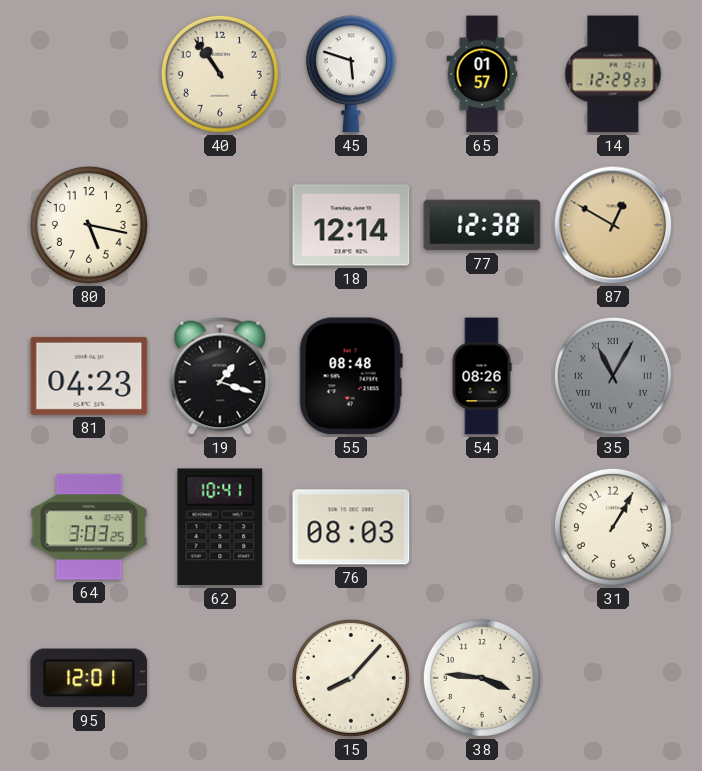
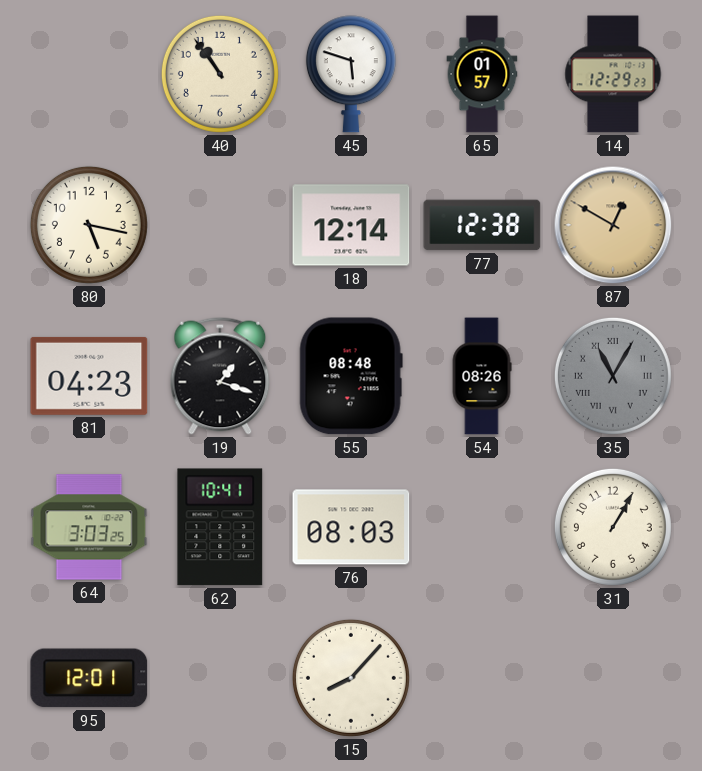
38: 3:46 -> none (482, 678)
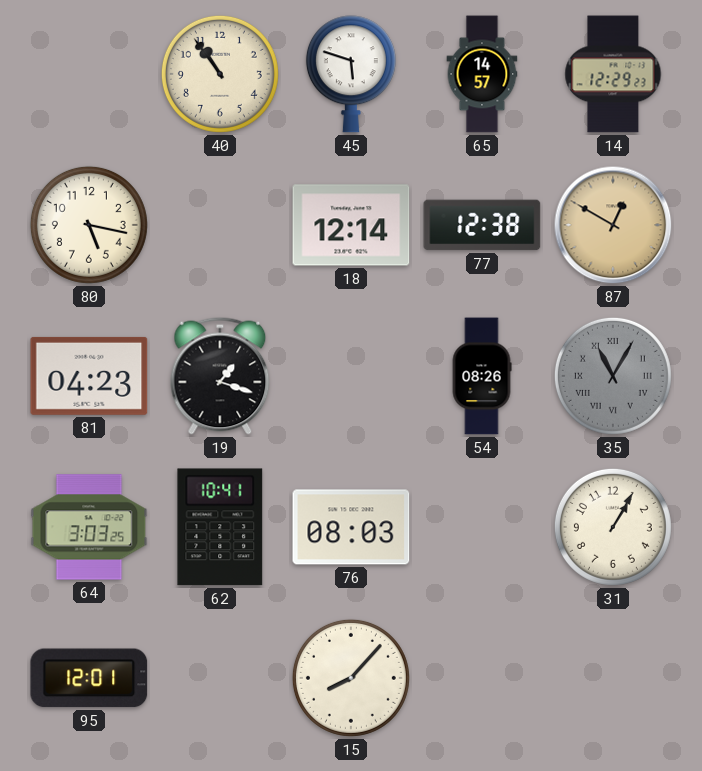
65: 01:57 -> 14:57 (482, 74)
55: 08:48 -> none (351, 376)
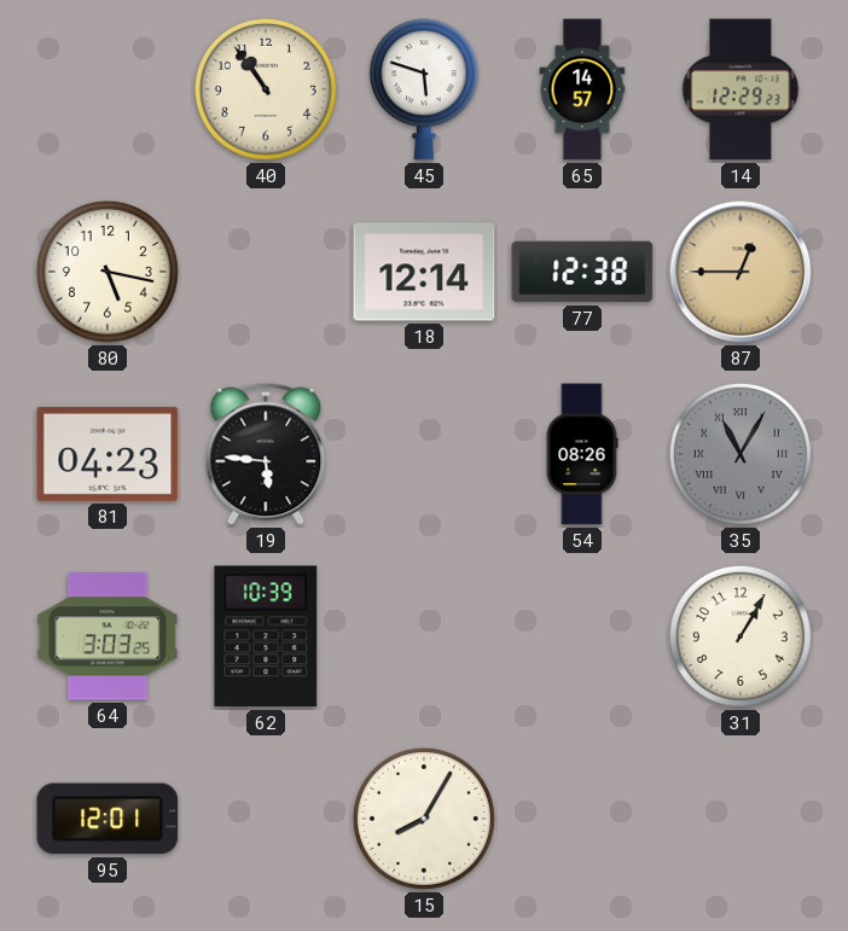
87: 12:50 -> 12:45 (740, 272)
19: 1:18 -> 5:46 (266, 454)
62: 10:41 -> 10:39 (266, 636)
76: 08:03 -> none (351, 527)
15: 8:07 -> 8:05 (424, 819)
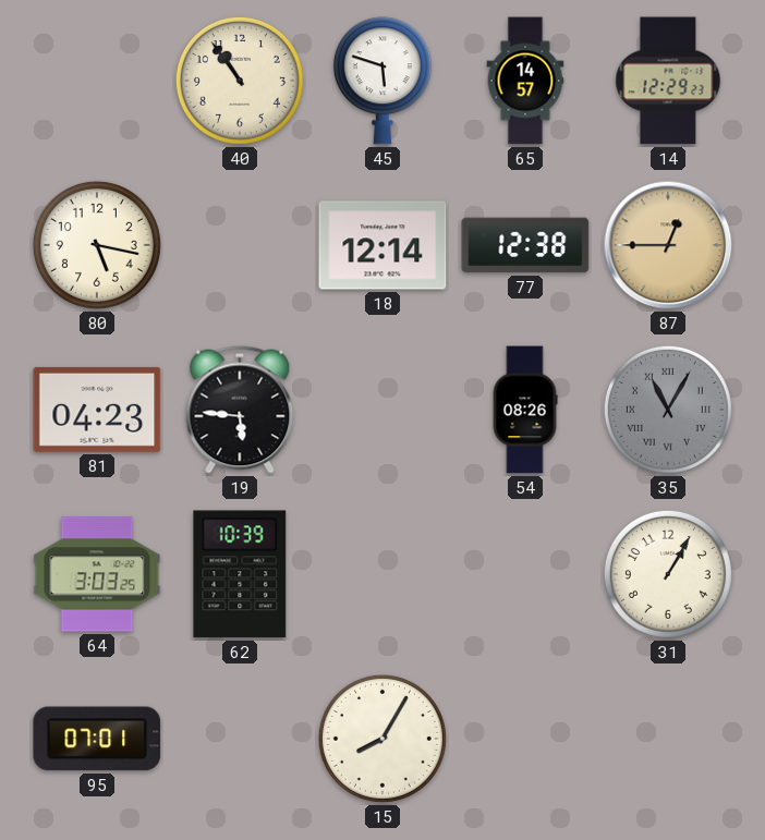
95: 12:01 -> 07:01 (97, 739)
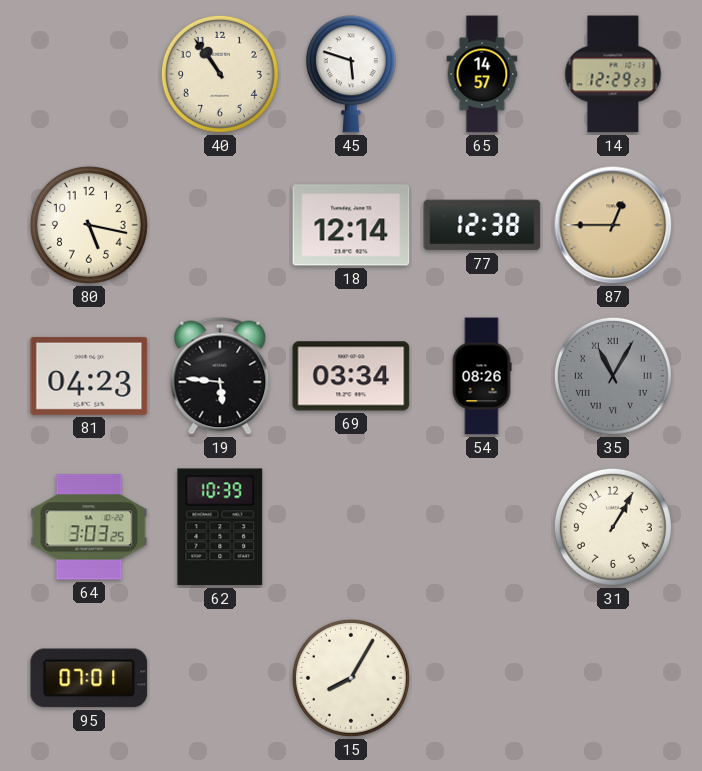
69: none -> 03:34 (351, 376)
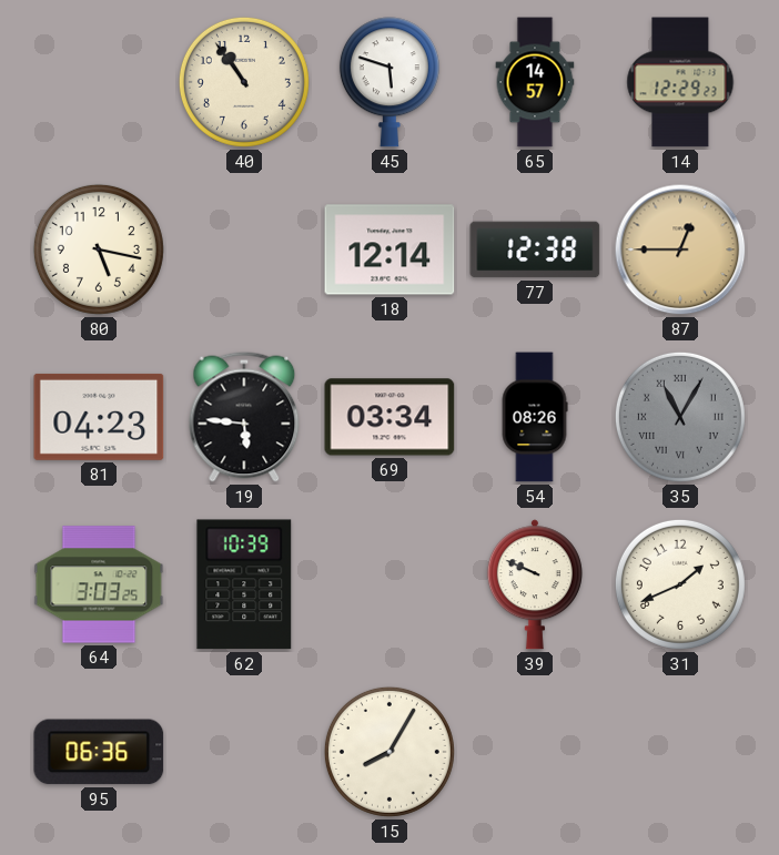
39: none -> 9:49 (535, 584)
31: 1:05 -> 1:41 (680, 584)
95: 07:01 -> 06:36 (99, 752)
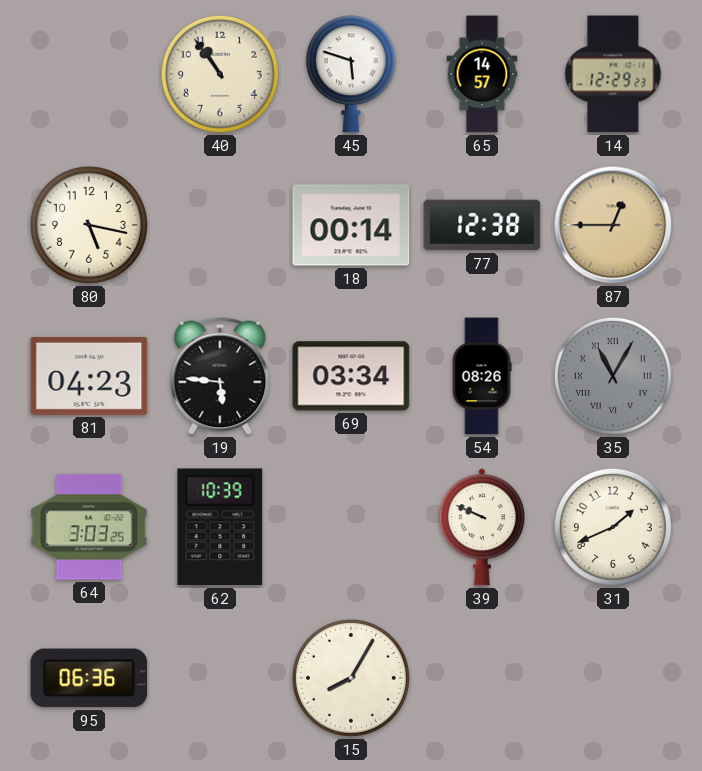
18: 12:14 -> 00:14 (351, 225)
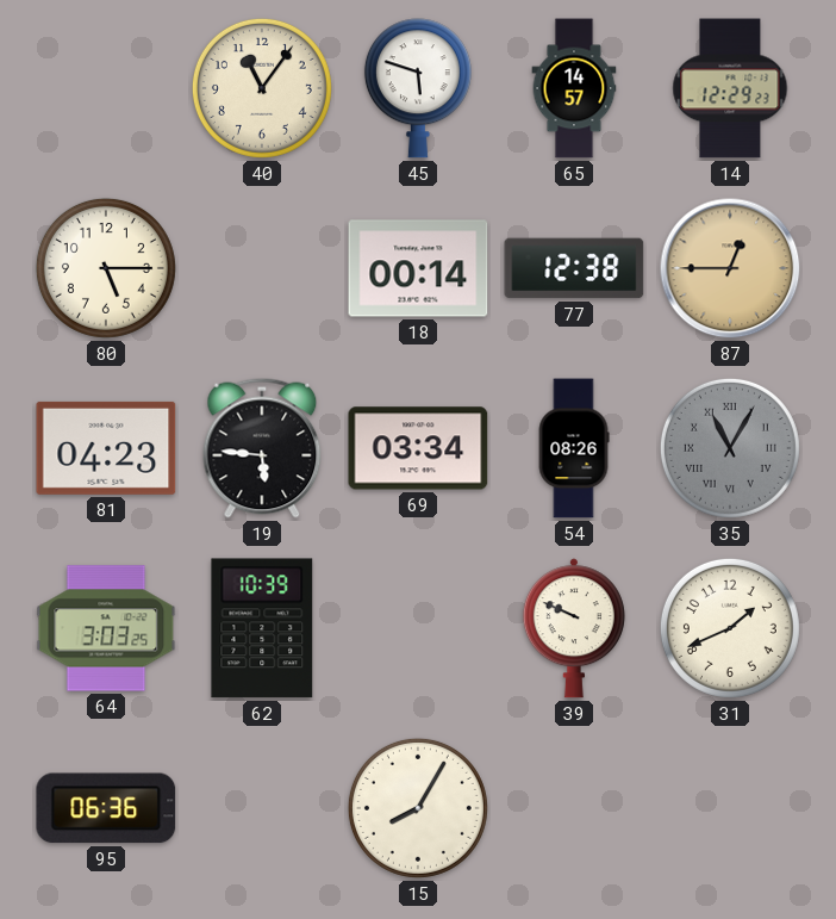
40: 10:54 -> 11:06 (262, 88)
80: 5:17 -> 5:15 (106, 268)
